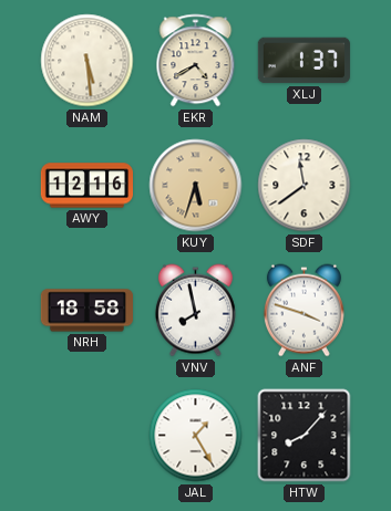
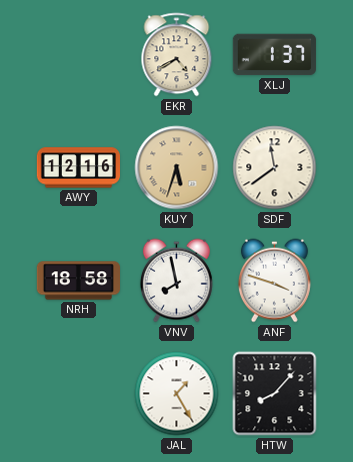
NAM: 5:29 -> none (88, 61)
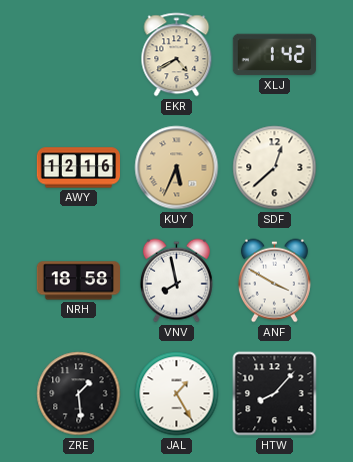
XLJ: 1:37 -> 1:42 (274, 55)
KUY: 5:33 -> 5:34 (177, 168)
SDF: 11:39 -> 12:38 (275, 168)
ANF: 3:48 -> 3:50 (274, 281)
ZRE: none -> 1:29 (79, 394)
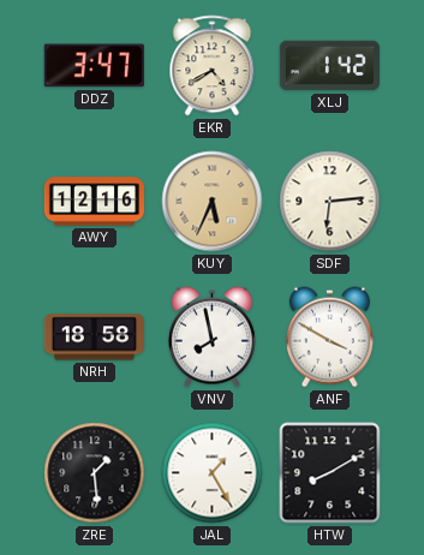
DDZ: none -> 3:47 (94, 66)
SDF: 12:38 -> 6:14 (330, 202)
HTW: 8:07 -> 8:10 (330, 473)
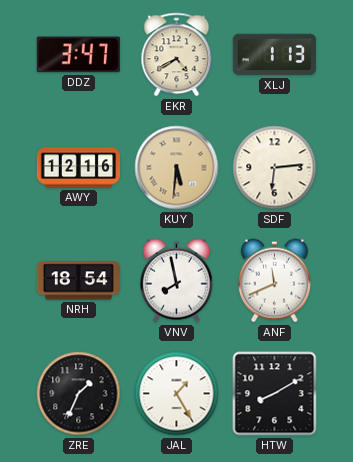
XLJ: 1:42 -> 1:13 (274, 55)
KUY: 5:34 -> 5:31 (177, 168)
NRH: 18:58 -> 18:54 (78, 281)
ANF: 3:50 -> 11:41 (274, 281)
ZRE: 1:29 -> 1:34 (79, 394)
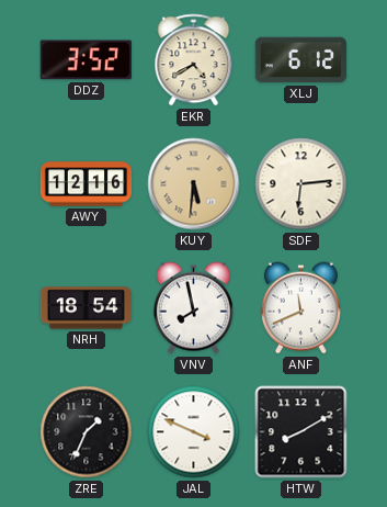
DDZ: 3:47 -> 3:52 (86, 60)
XLJ: 1:13 -> 6:12 (300, 60)
JAL: 1:25 -> 3:49 (194, 432)
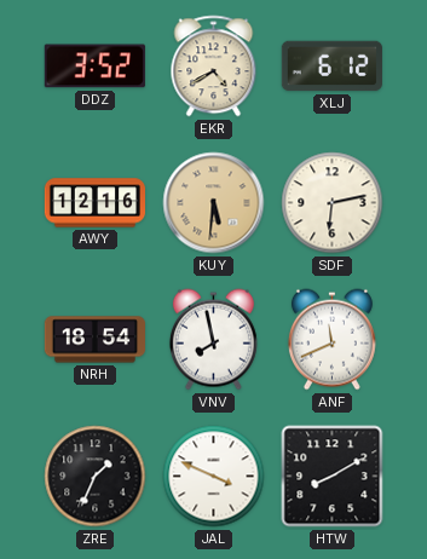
SDF: 6:14 -> 6:13 (333, 203)
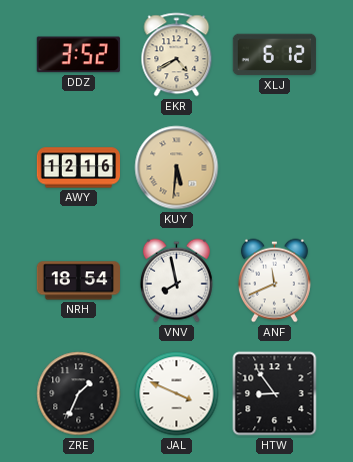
SDF: 6:13 -> none (333, 203)
HTW: 8:10 -> 8:54 (275, 394)
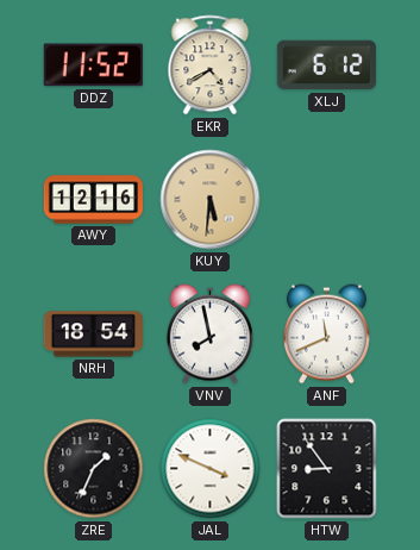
DDZ: 3:52 -> 11:52 (93, 65)
